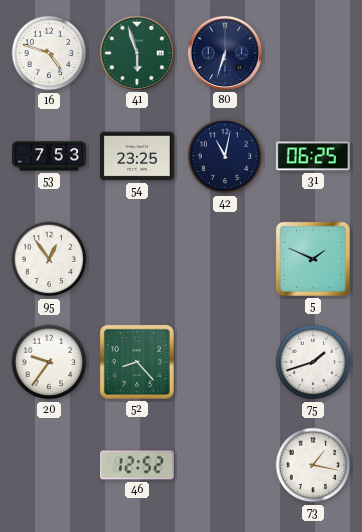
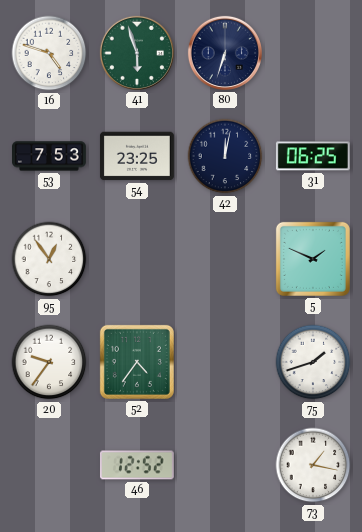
42: 11:02 -> 12:02 (225, 156)
52: 8:23 -> 4:36 (137, 362)
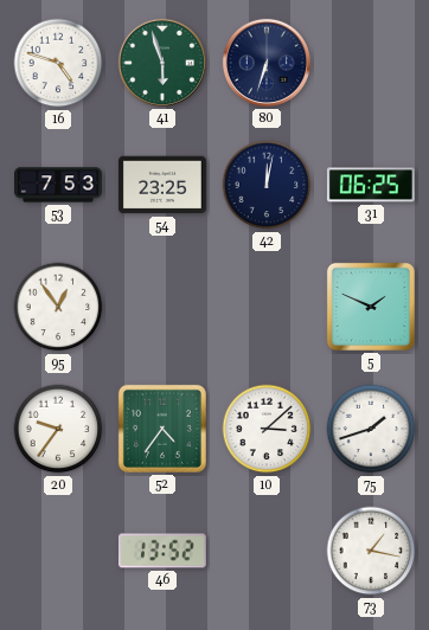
10: none -> 3:08 (267, 429)
46: 12:52 -> 13:52 (162, 551)
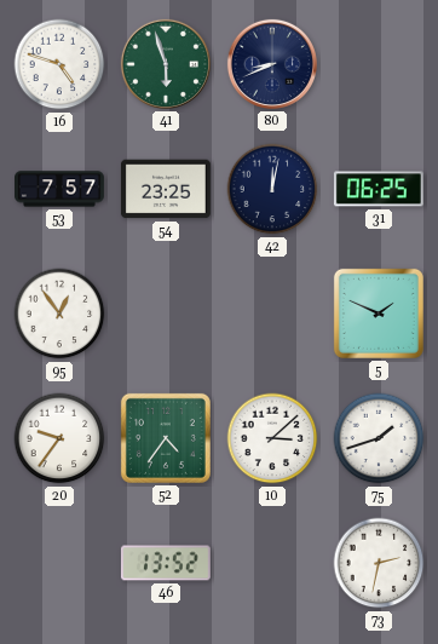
80: 6:33 -> 8:41 (272, 64)
53: 7:53 -> 7:57 (60, 189)
73: 1:17 -> 2:32 (379, 563)
